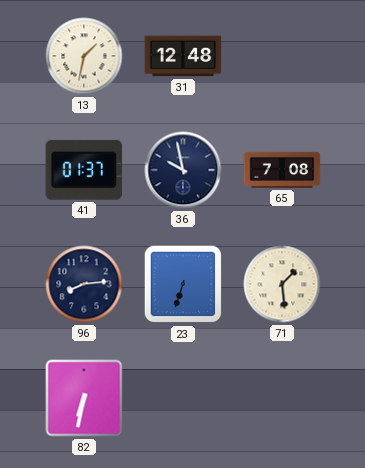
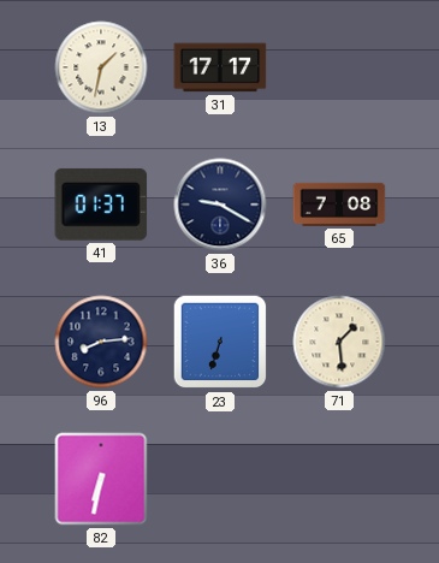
31: 12:48 -> 17:17 (220, 67)
36: 9:58 -> 9:20 (220, 205)
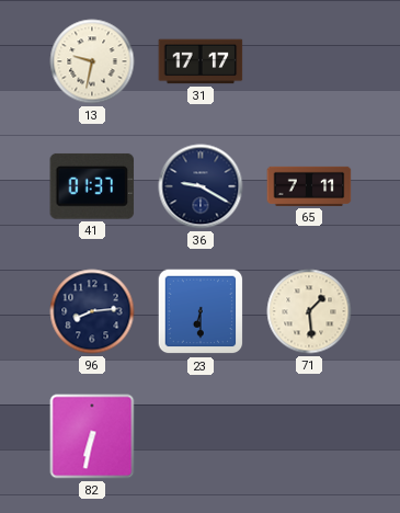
13: 1:32 -> 9:32 (92, 61)
65: 7:08 -> 7:11 (309, 186)
23: 6:33 -> 6:30 (201, 311)
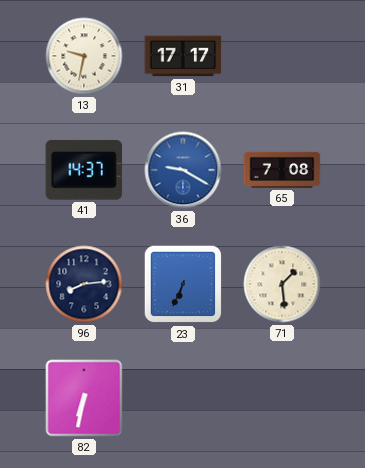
41: 01:37 -> 14:37 (84, 170)
36 dial: navy -> blue (183, 170)
65: 7:11 -> 7:08 (282, 170)
23: 6:30 -> 6:34 (183, 284)
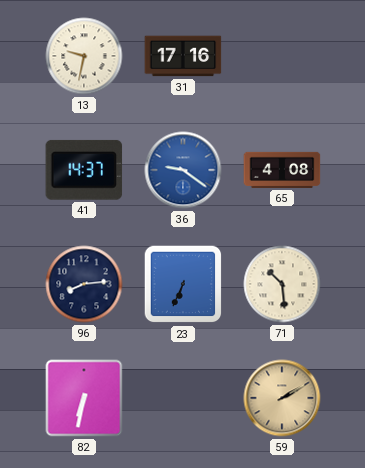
31: 17:17 -> 17:16 (183, 56)
36: 9:20 -> 9:21 (183, 170)
65: 7:08 -> 4:08 (282, 170)
71: 1:29 -> 10:29 (282, 284)
59: none -> 2:10 (282, 398)
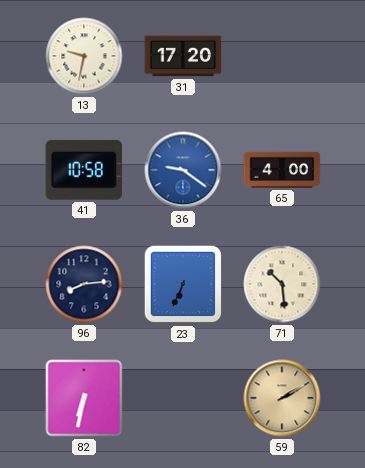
31: 17:16 -> 17:20 (183, 56)
41: 14:37 -> 10:58 (84, 170)
65: 4:08 -> 4:00 (282, 170)
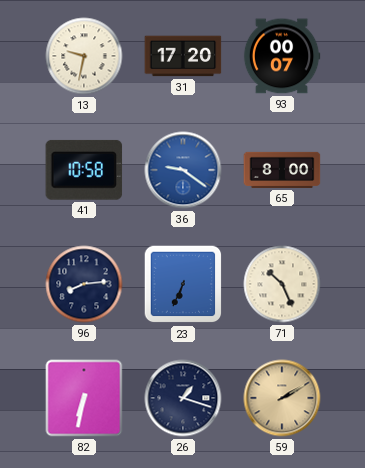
93: none -> 00:07 (282, 56)
65: 4:00 -> 8:00 (282, 170)
71: 10:29 -> 10:26 (282, 284)
26: none -> 1:18 (183, 398)
